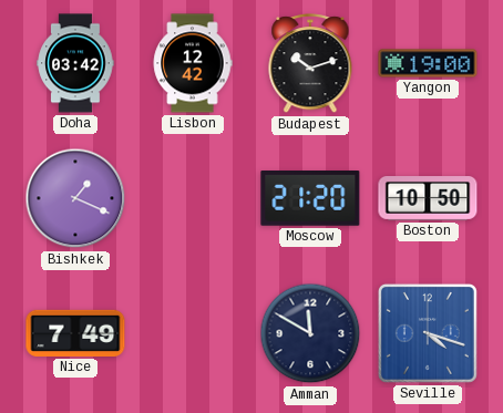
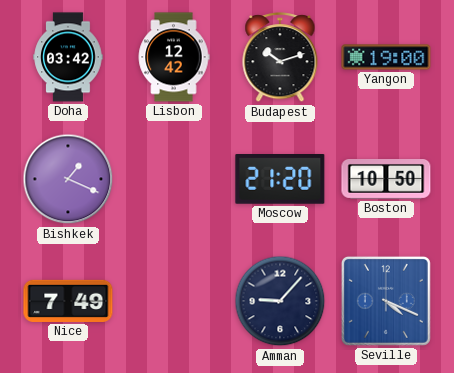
Amman: 11:50 -> 9:07 (280, 301)
Seville: 4:18 -> 4:19 (386, 301)
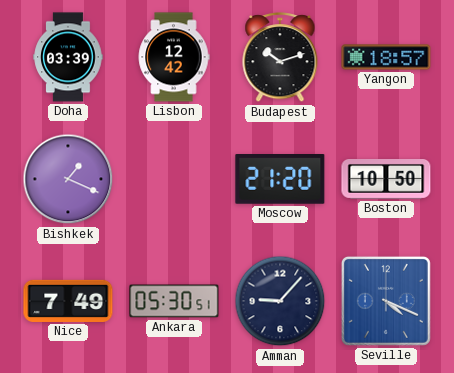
Doha: 03:42 -> 03:39 (68, 57)
Yangon: 19:00 -> 18:57 (386, 57)
Ankara: none -> 05:30 (174, 301)
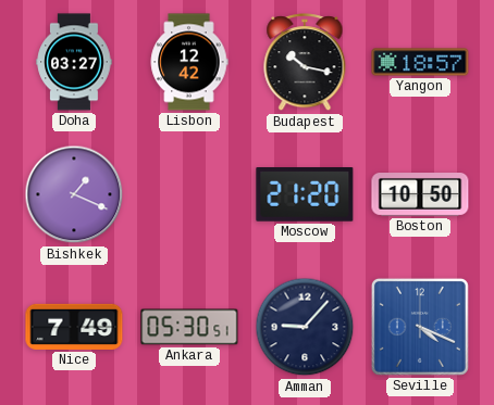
Doha: 03:39 -> 03:27 (74, 62)
Budapest: 10:12 -> 10:17 (305, 63)
